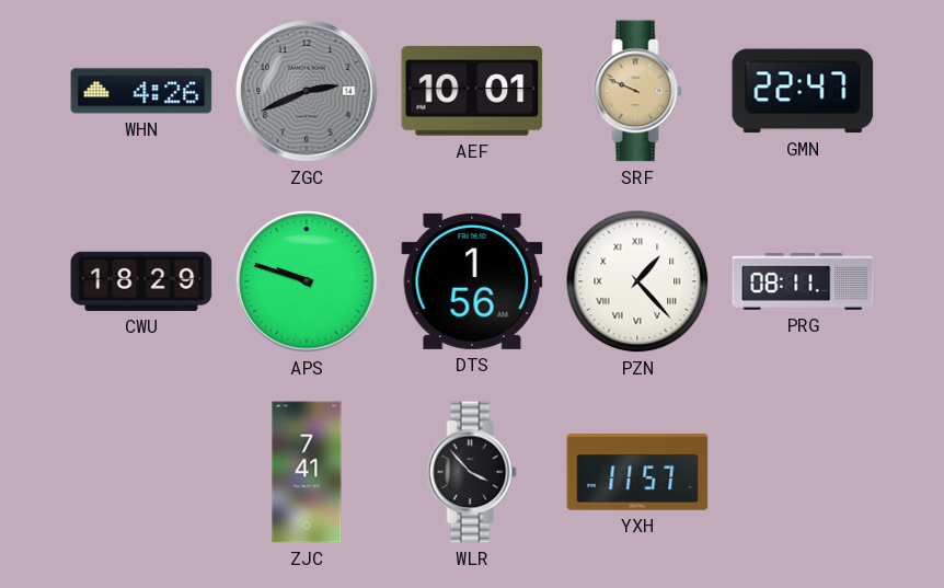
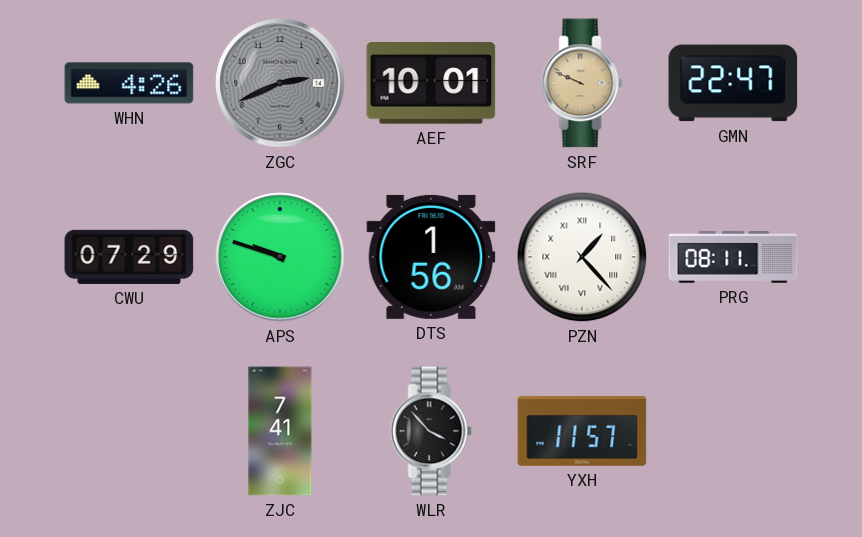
CWU: 18:29 -> 07:29 (129, 257)
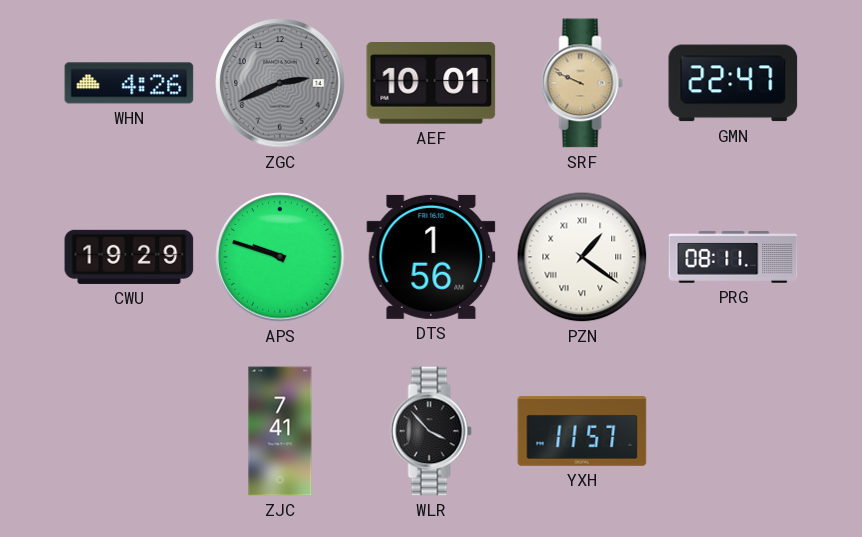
CWU: 07:29 -> 19:29 (129, 257)
PZN: 1:23 -> 1:21 (582, 257)
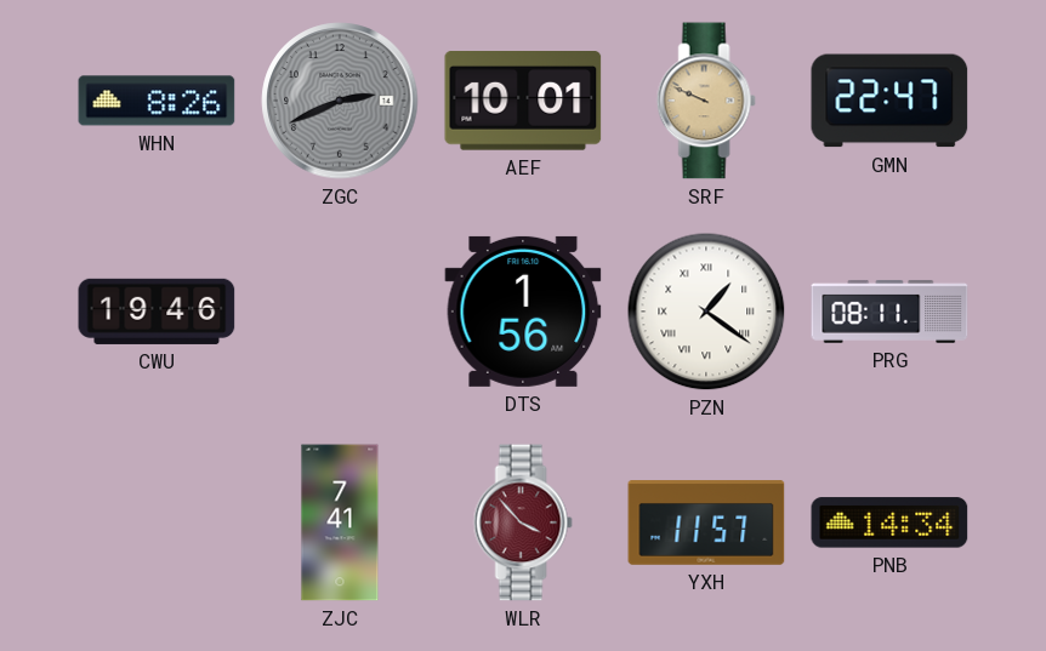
WHN: 4:26 -> 8:26 (157, 101)
CWU: 19:29 -> 19:46 (157, 312)
APS: 9:48 -> none (280, 257)
WLR dial: black -> burgundy (523, 522)
PNB: none -> 14:34 (889, 522)
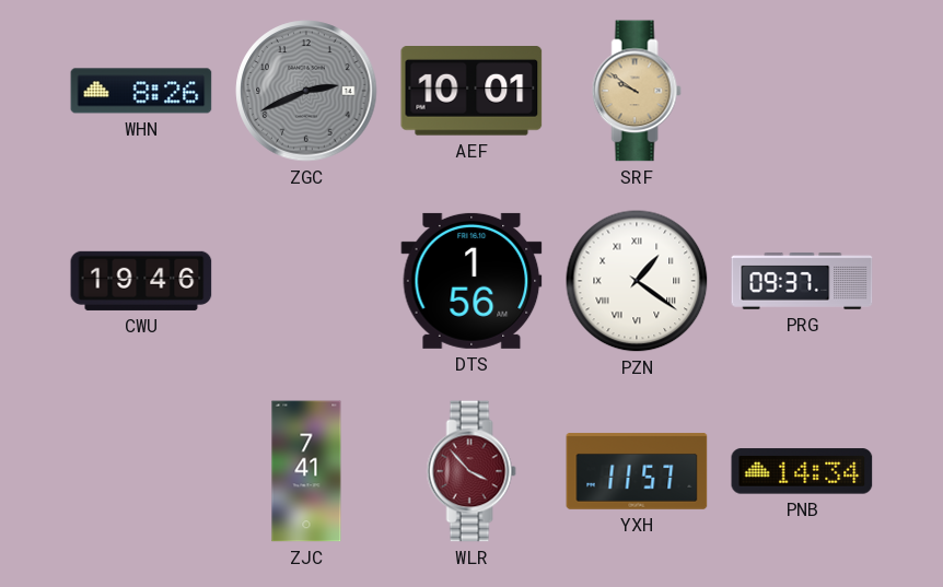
SRF: 9:49 -> 9:51 (637, 91)
GMN: 22:47 -> none (889, 101)
PRG: 08:11 -> 09:37 (802, 281)
